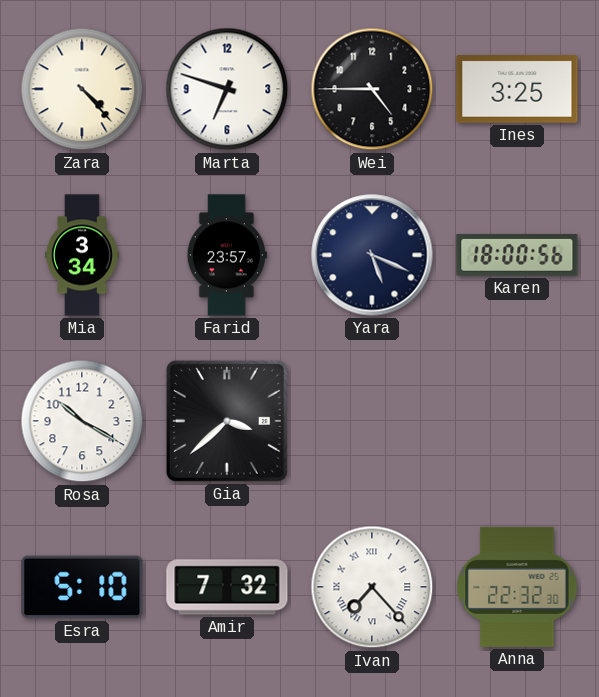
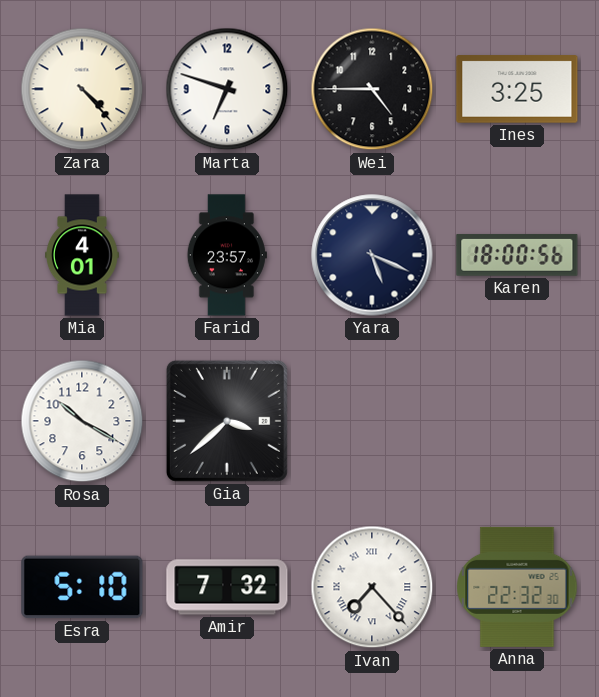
Mia: 3:34 -> 4:01 (83, 255)
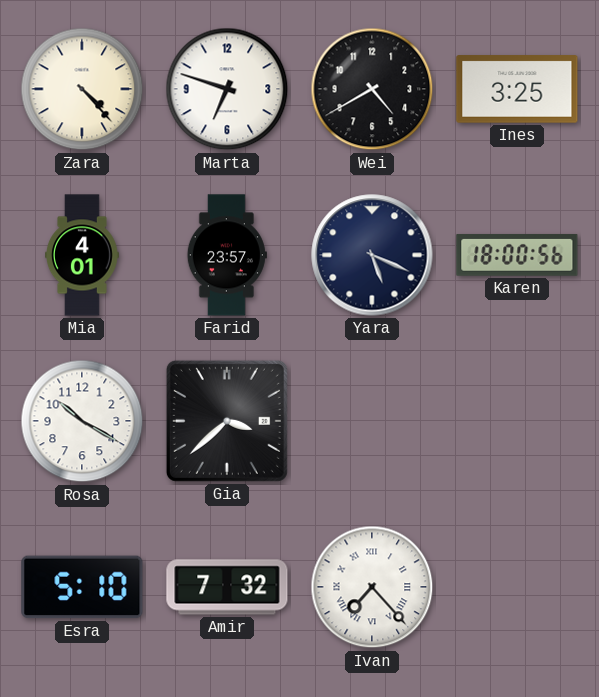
Wei: 4:45 -> 4:40 (372, 89)
Anna: 22:32 -> none (517, 587)
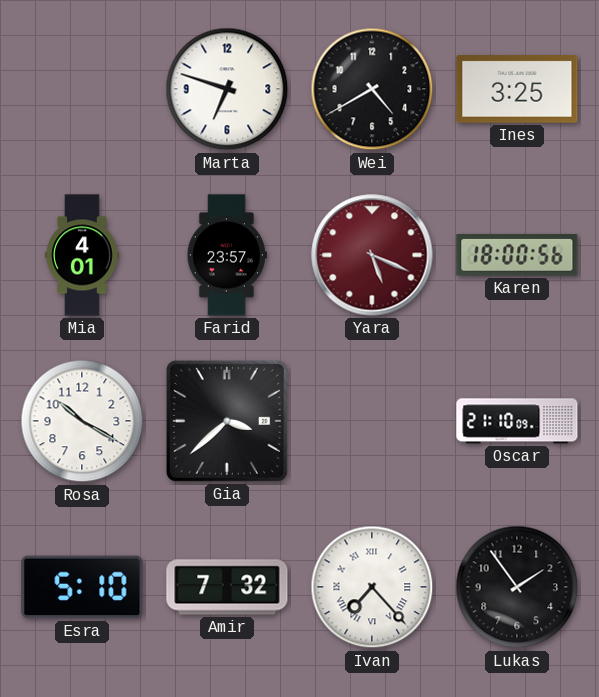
Zara: 4:23 -> none (82, 89)
Yara dial: navy -> burgundy (372, 255)
Oscar: none -> 21:10 (517, 421)
Lukas: none -> 1:54 (517, 587)
